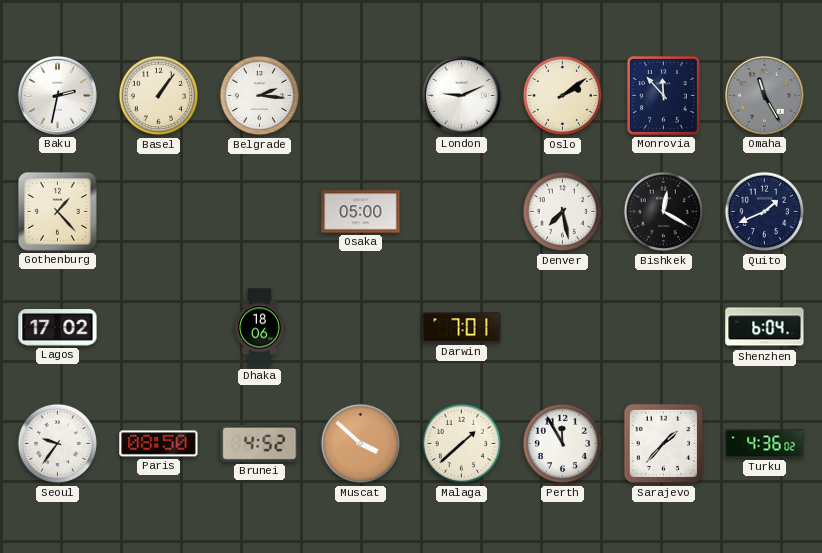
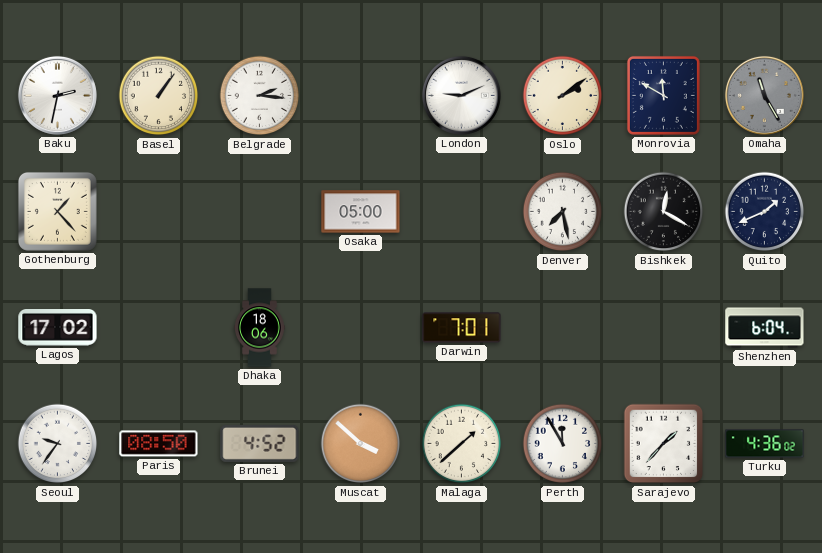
Monrovia: 11:53 -> 11:50 (663, 95)
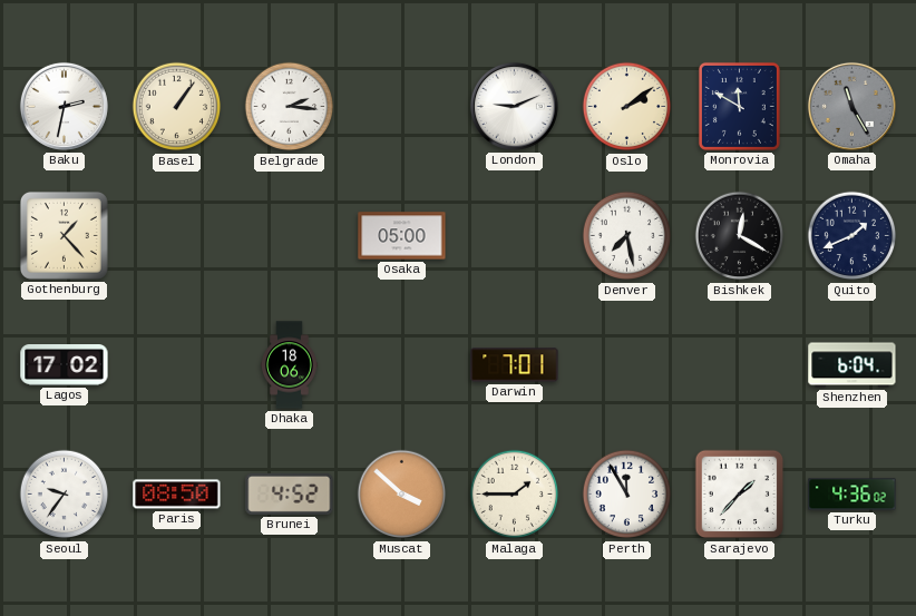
Malaga: 1:38 -> 1:45 (515, 495)
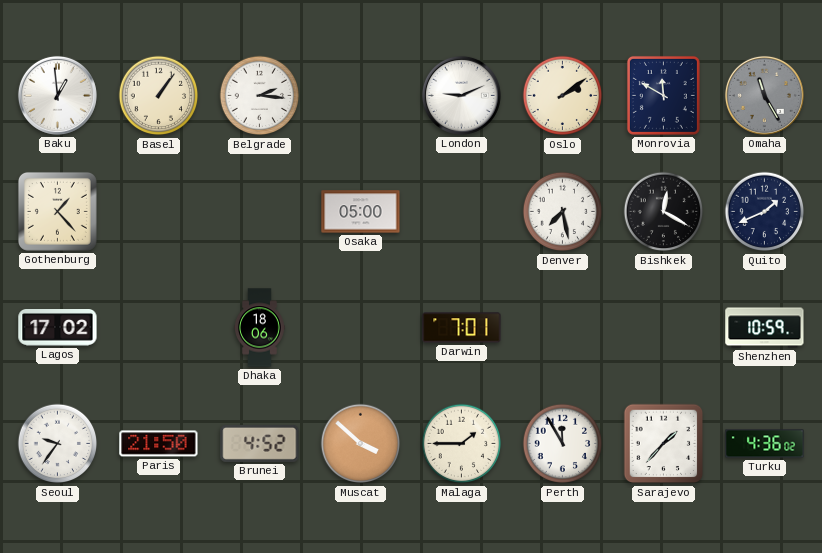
Baku: 2:32 -> 12:59 (57, 95)
Shenzhen: 6:04 -> 10:59 (765, 328)
Paris: 08:50 -> 21:50 (159, 444)
